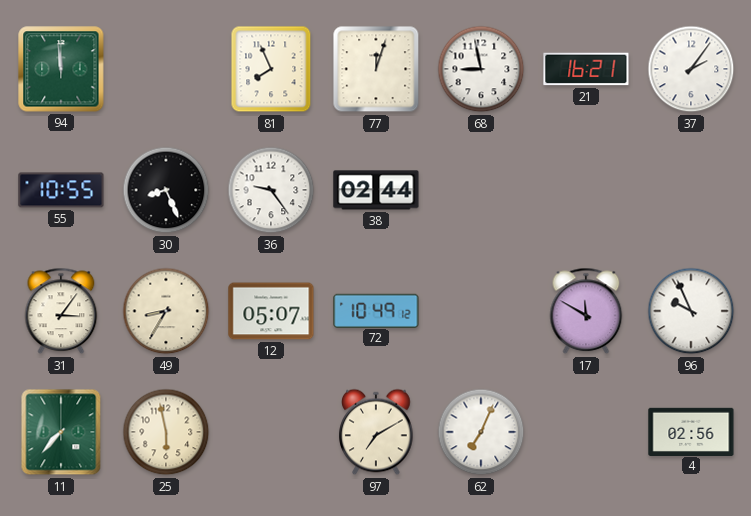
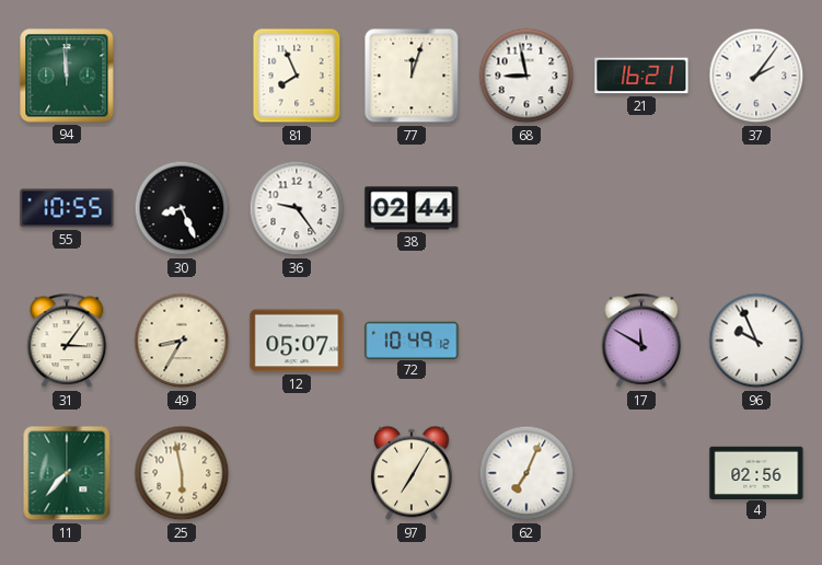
97: 7:10 -> 7:05 (412, 473)
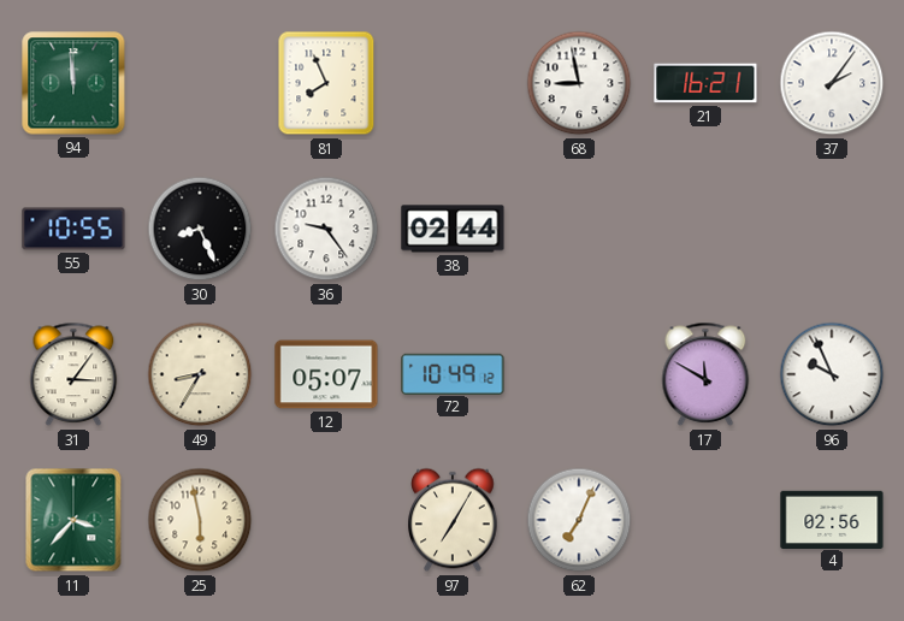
77: 12:03 -> none (412, 76)
11: 7:37 -> 3:37 (73, 520)
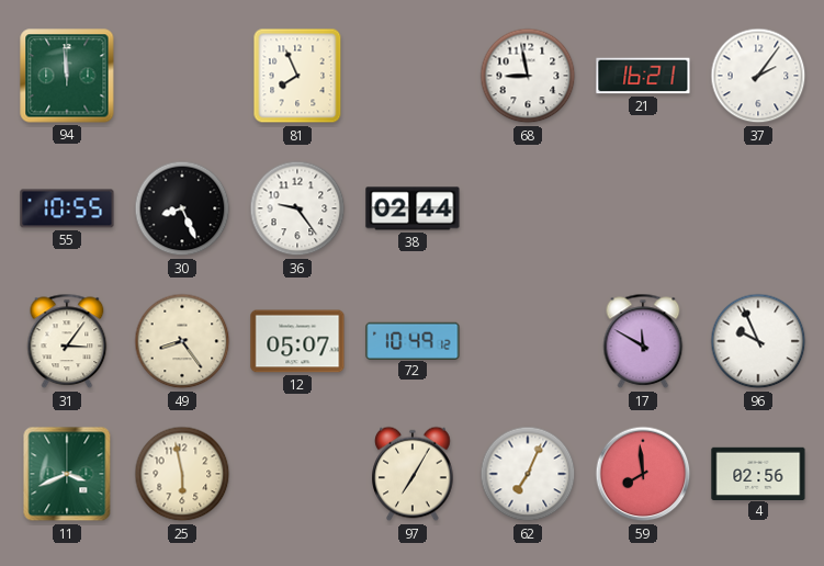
49: 8:35 -> 8:24 (182, 341)
11: 3:37 -> 3:41 (67, 474)
59: none -> 7:59 (643, 474)
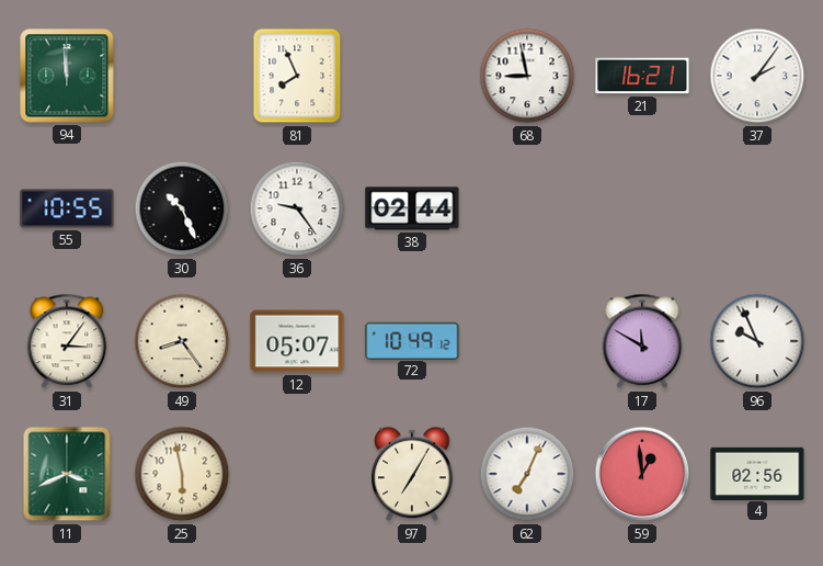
30: 8:26 -> 10:26 (182, 208)
59: 7:59 -> 12:59 (642, 474)
